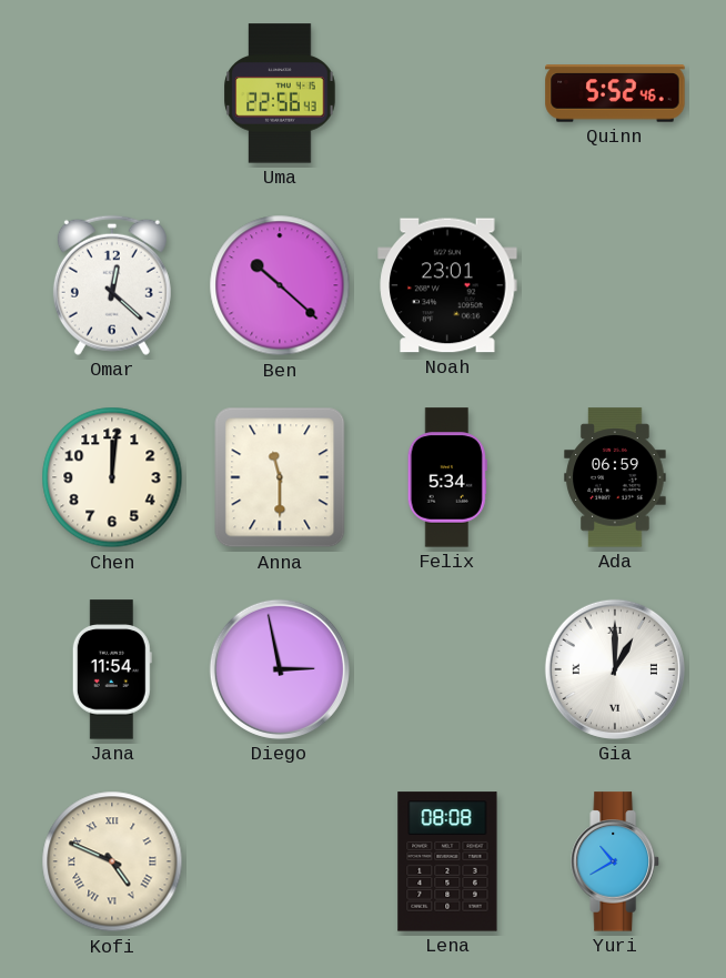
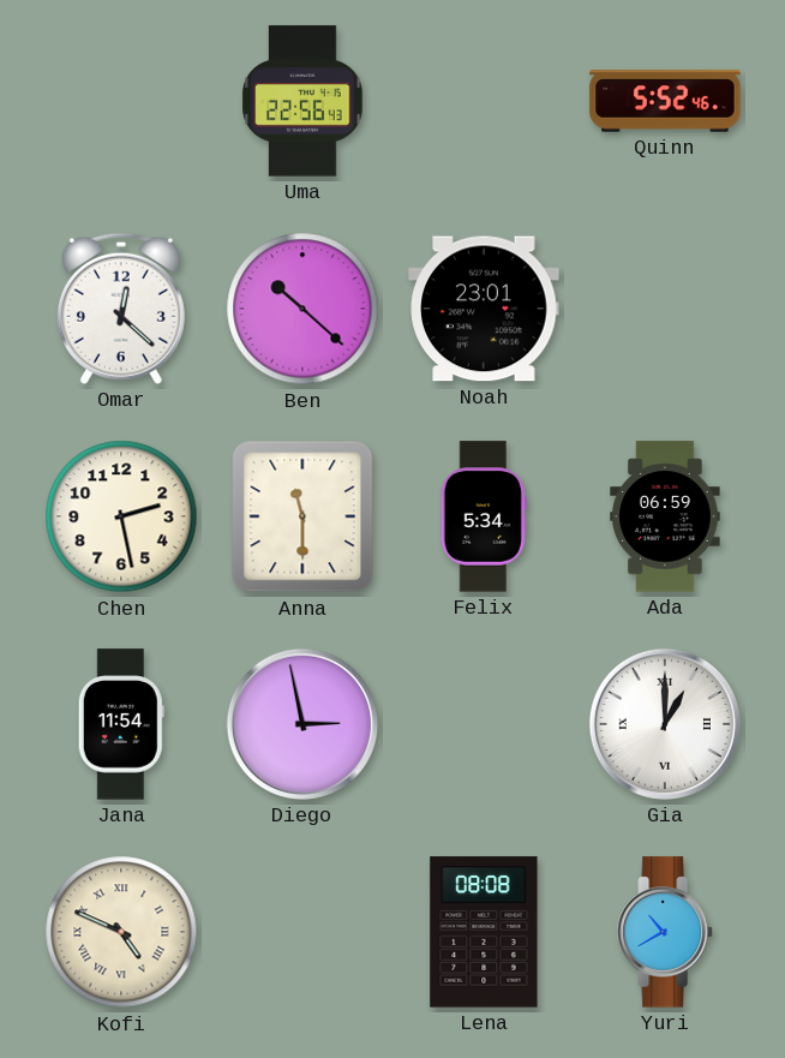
Chen: 12:01 -> 2:28 (121, 516)
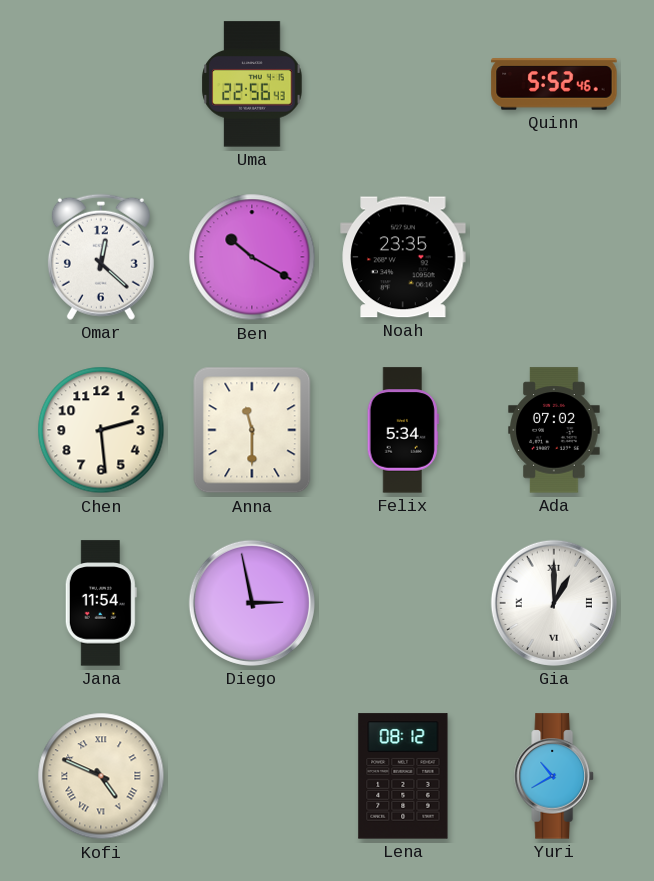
Ben: 10:22 -> 10:20 (252, 257)
Noah: 23:01 -> 23:35 (403, 257)
Chen: 2:28 -> 2:29 (101, 430)
Ada: 06:59 -> 07:02 (554, 430)
Lena: 08:08 -> 08:12 (403, 776)
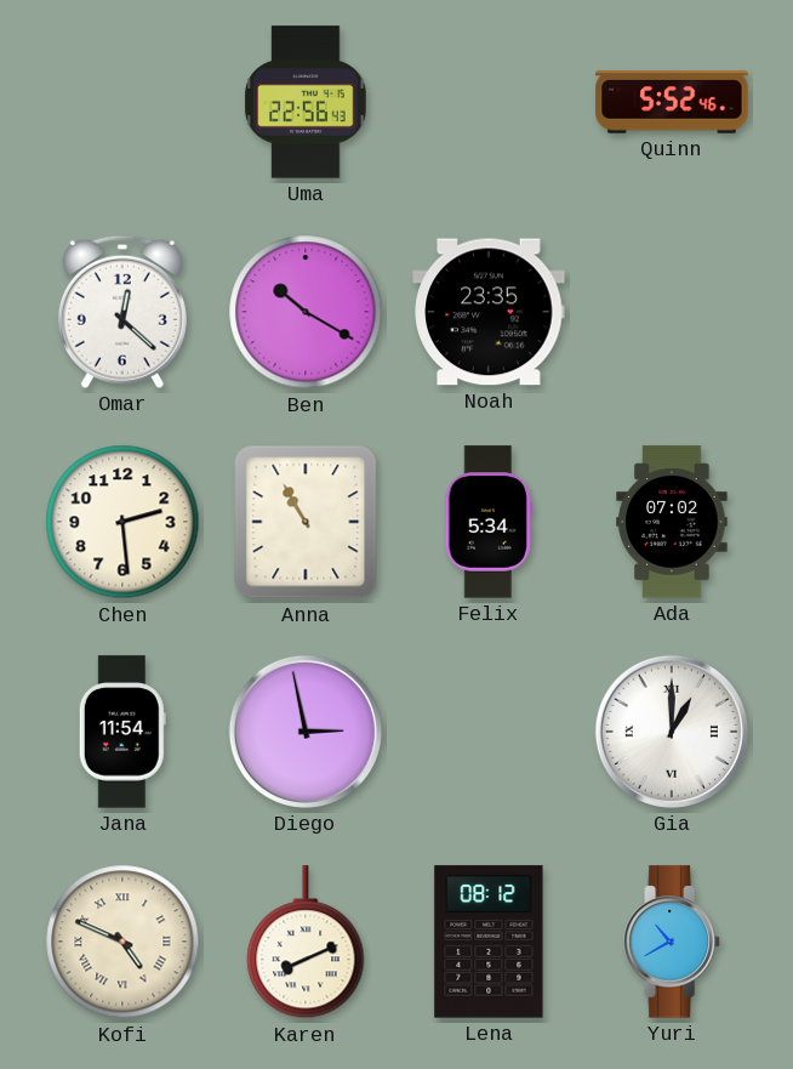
Anna: 11:30 -> 10:55 (306, 522)
Karen: none -> 8:11 (306, 943)
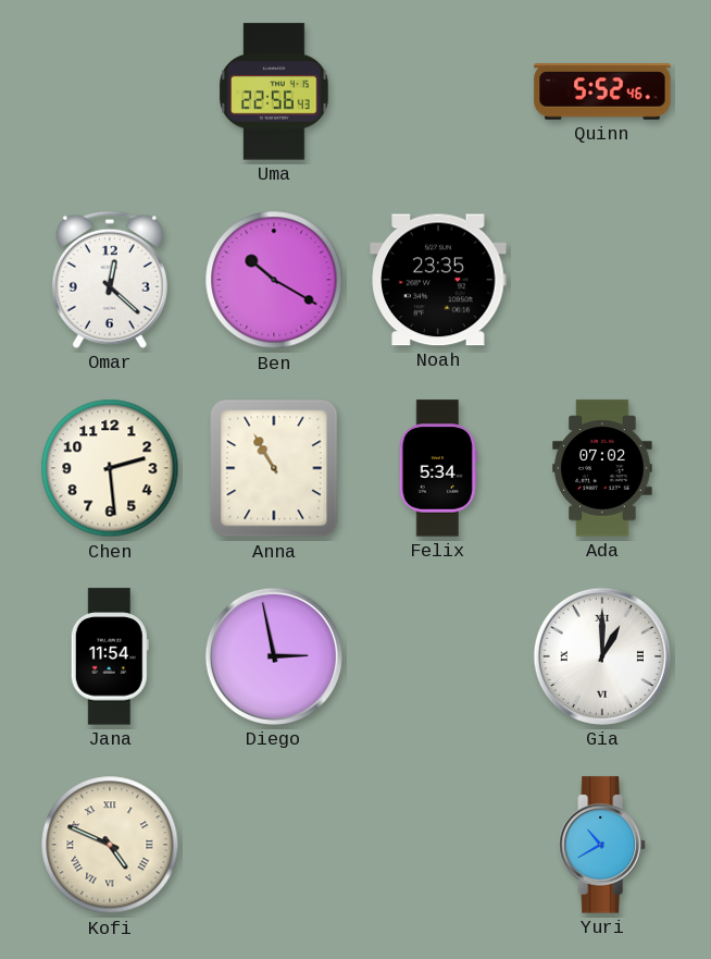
Karen: 8:11 -> none (306, 943)
Lena: 08:12 -> none (489, 942)
